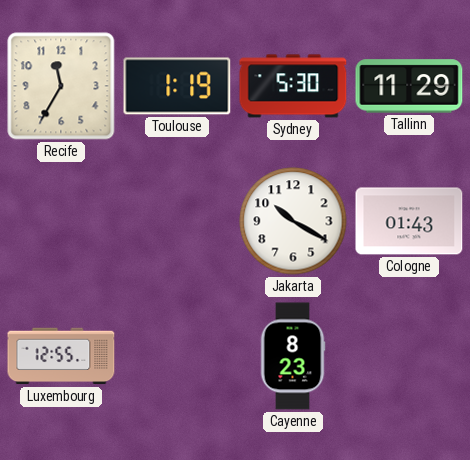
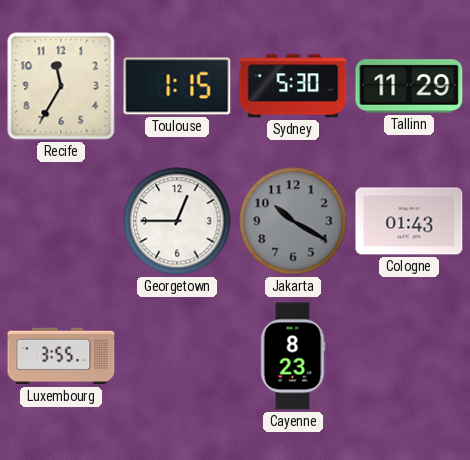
Toulouse: 1:19 -> 1:15 (177, 86)
Georgetown: none -> 12:45 (177, 221)
Jakarta dial: white -> grey (293, 221)
Luxembourg: 12:55 -> 3:55 (61, 356)
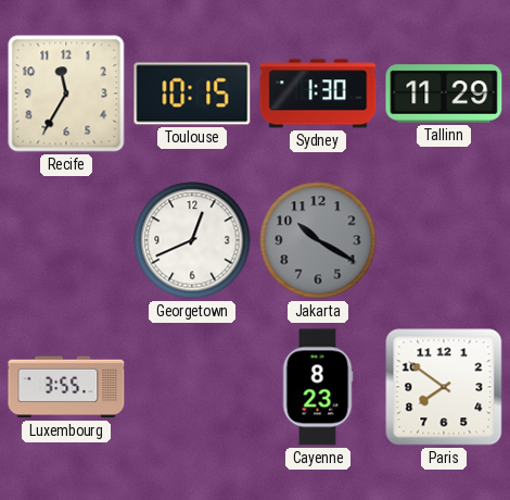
Toulouse: 1:15 -> 10:15 (192, 93)
Sydney: 5:30 -> 1:30 (318, 93)
Georgetown: 12:45 -> 12:41 (192, 240)
Cologne: 01:43 -> none (409, 221)
Paris: none -> 7:51 (444, 387)
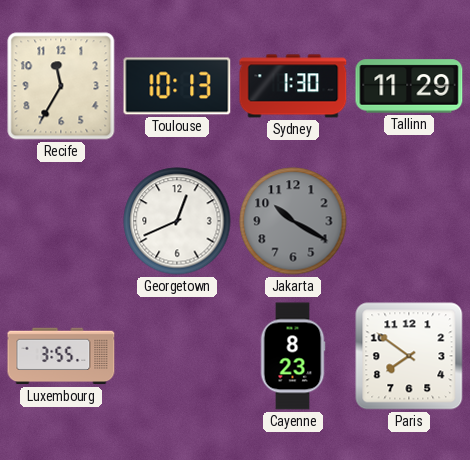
Toulouse: 10:15 -> 10:13 (177, 86)
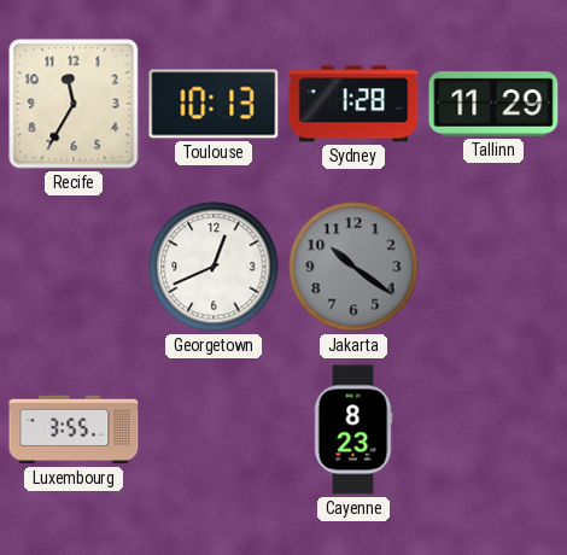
Sydney: 1:30 -> 1:28 (353, 104)
Jakarta: 10:20 -> 10:21 (353, 267)
Paris: 7:51 -> none (409, 356)
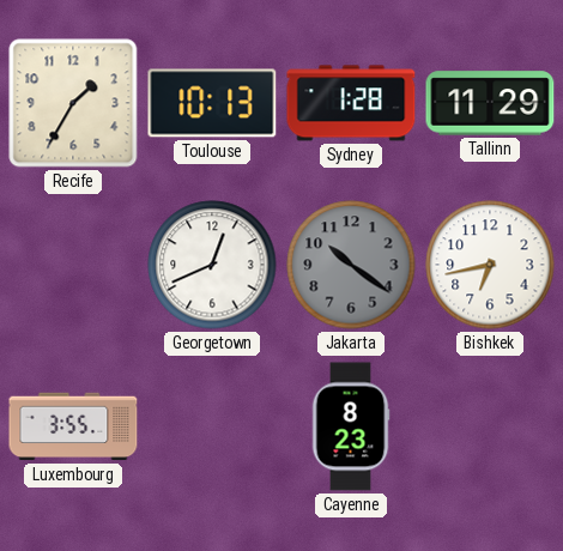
Recife: 11:35 -> 1:35 (73, 103)
Bishkek: none -> 6:43 (490, 265)
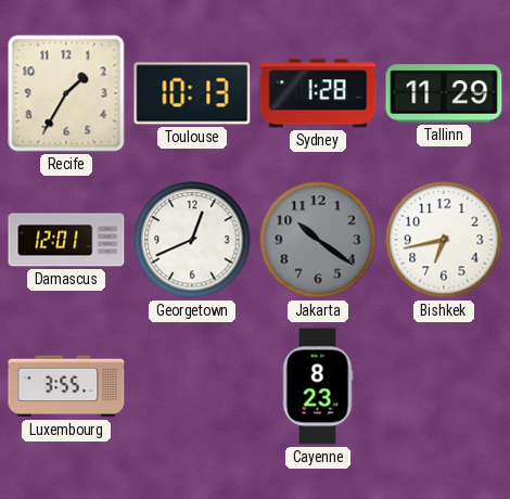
Damascus: none -> 12:01 (66, 240)
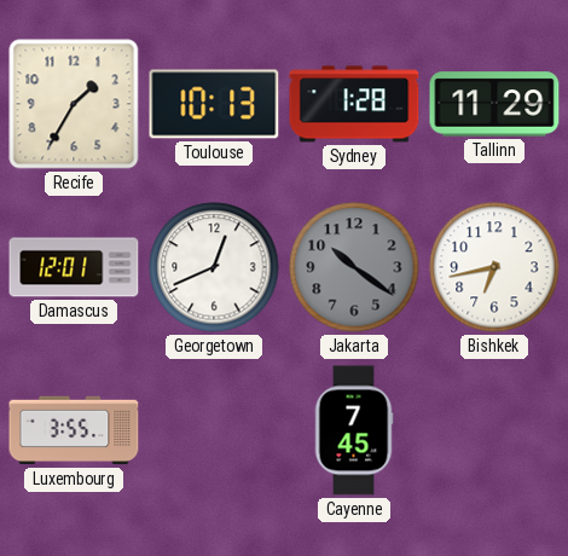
Cayenne: 8:23 -> 7:45 (354, 430)
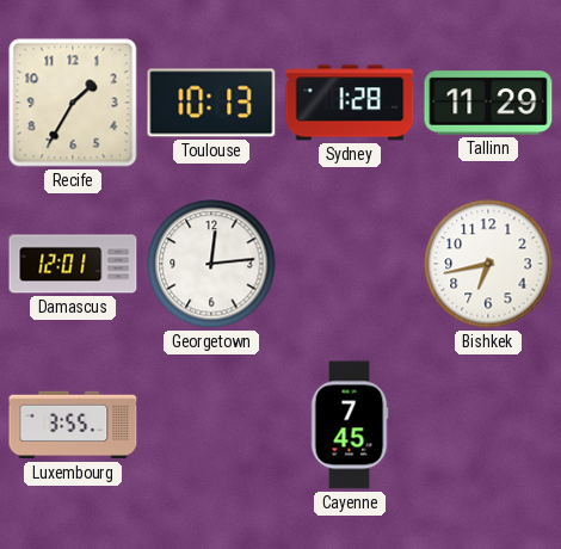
Georgetown: 12:41 -> 12:14 (211, 264)
Jakarta: 10:21 -> none (354, 267)
